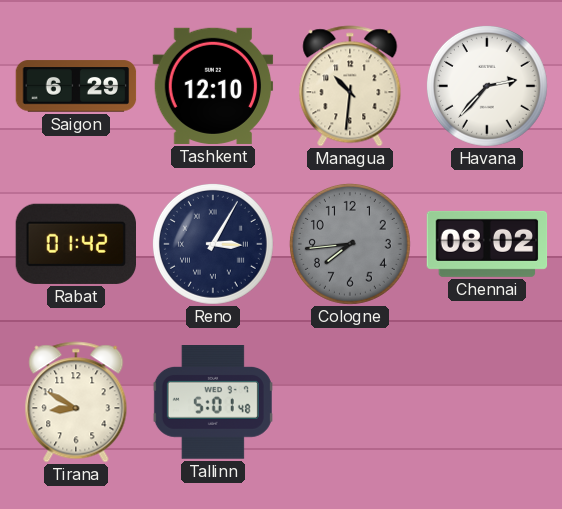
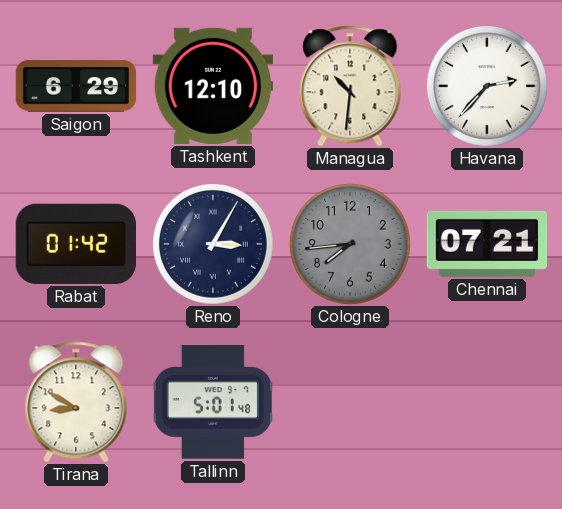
Chennai: 08:02 -> 07:21 (487, 244)
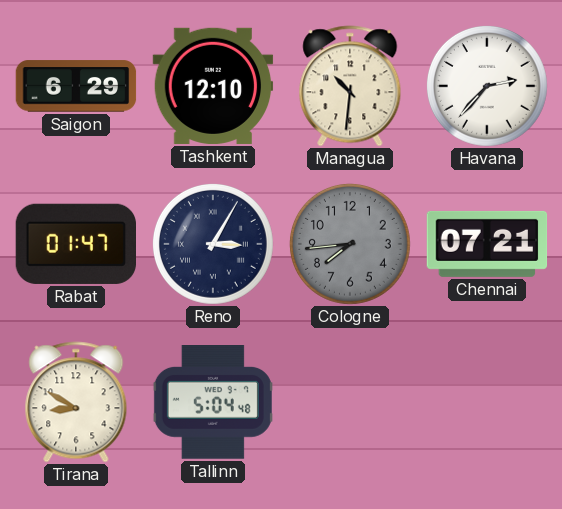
Rabat: 01:42 -> 01:47 (75, 244)
Tallinn: 5:01 -> 5:04 (213, 403)
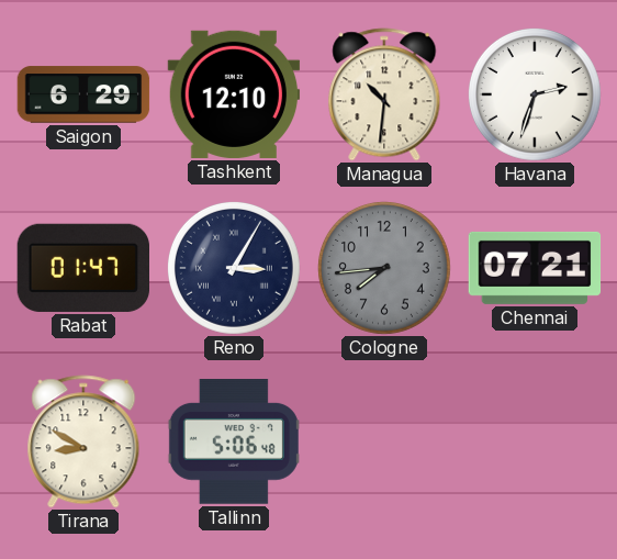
Havana: 2:37 -> 2:33 (535, 94)
Tallinn: 5:04 -> 5:06 (234, 443)
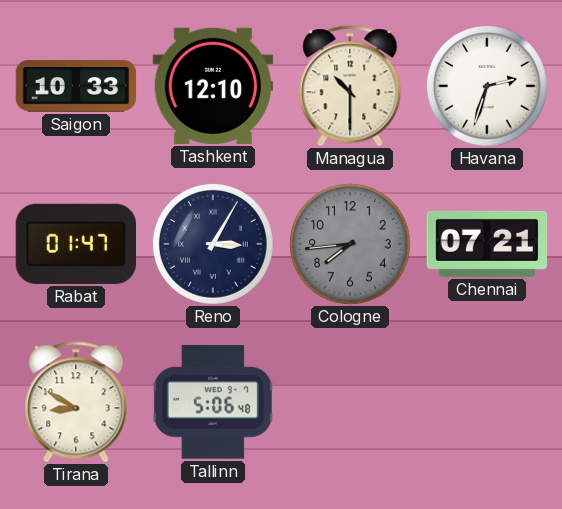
Saigon: 6:29 -> 10:33 (76, 86)
Managua: 10:31 -> 10:30 (350, 86)
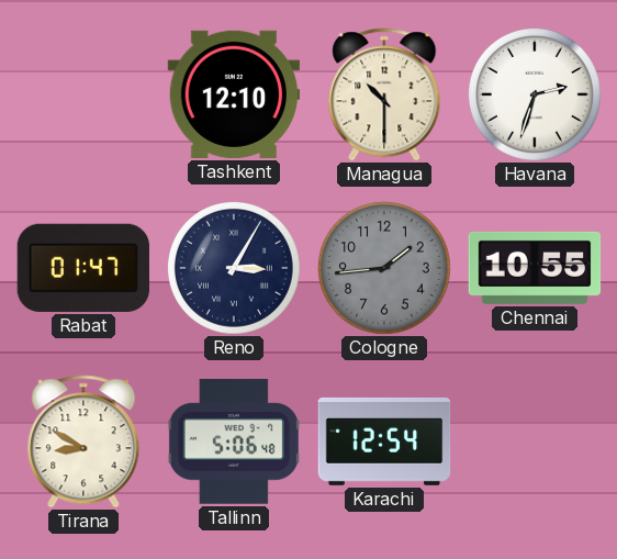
Saigon: 10:33 -> none (76, 86)
Cologne: 7:44 -> 1:44 (384, 268)
Chennai: 07:21 -> 10:55 (535, 268)
Karachi: none -> 12:54 (384, 441)
